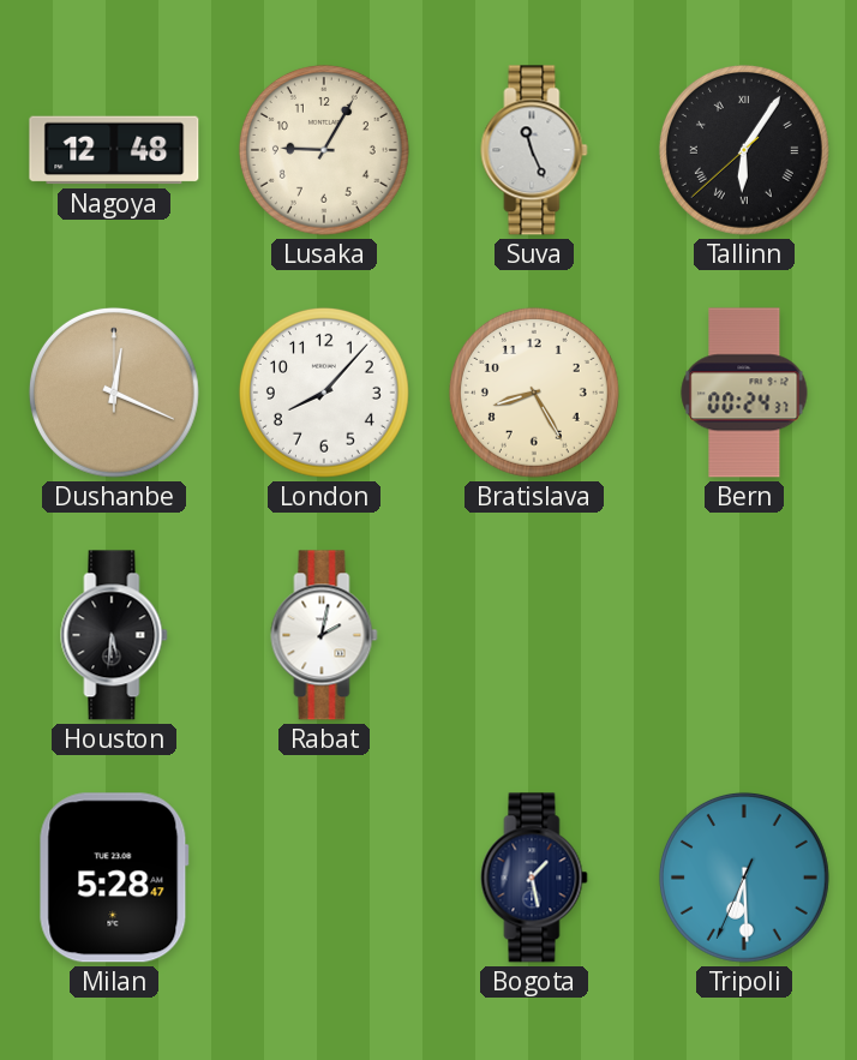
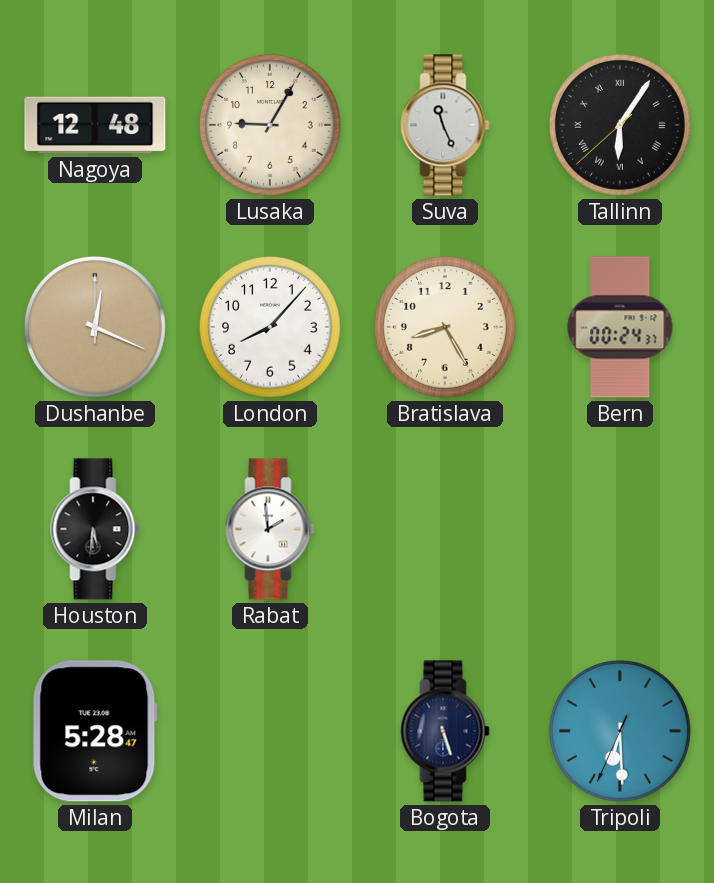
Rabat: 2:02 -> 1:59 (270, 529)
Bogota: 1:28 -> 5:27 (445, 731)
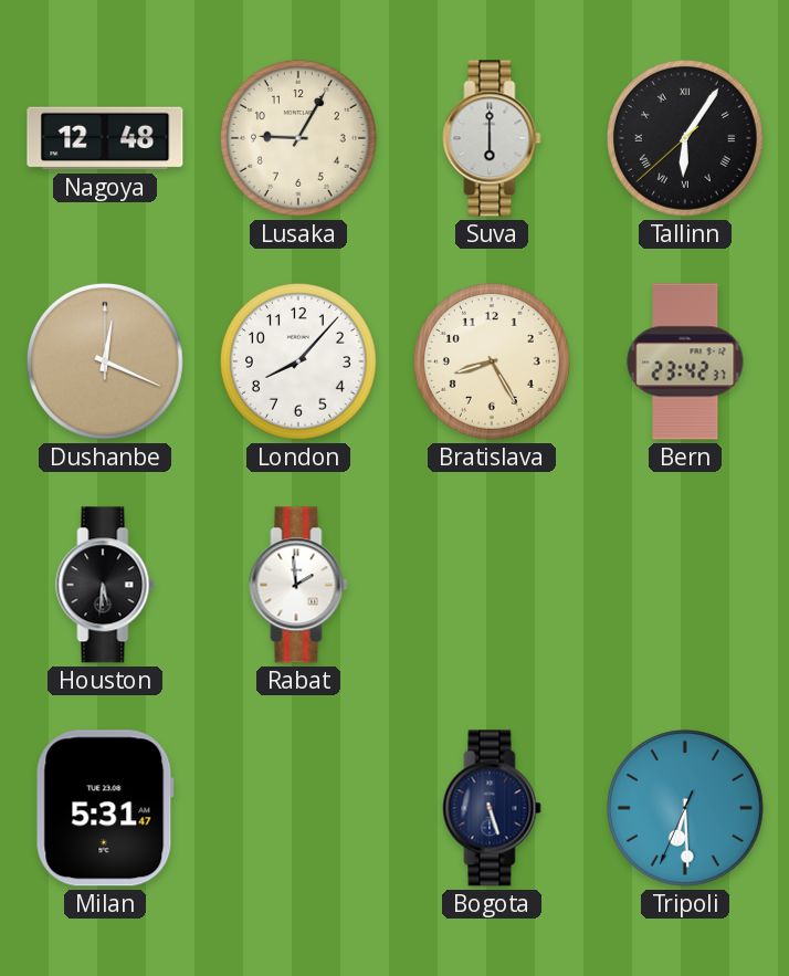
Suva: 11:26 -> 6:00 (492, 138)
Bern: 00:24 -> 23:42 (685, 361)
Milan: 5:28 -> 5:31 (105, 808)
